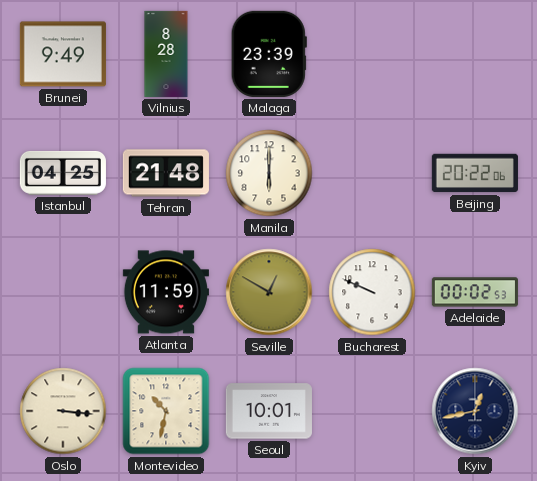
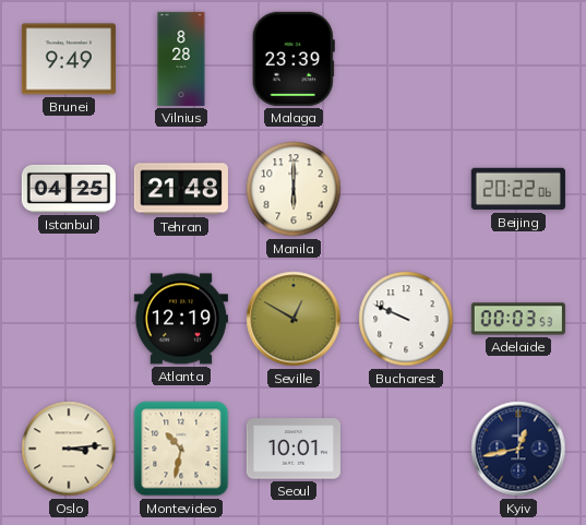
Atlanta: 11:59 -> 12:19 (181, 319)
Adelaide: 00:02 -> 00:03 (518, 319)
Oslo: 3:16 -> 3:14 (69, 449)
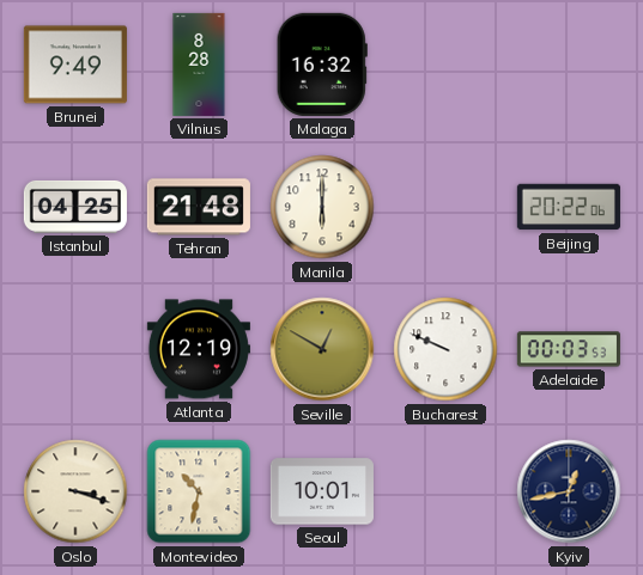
Malaga: 23:39 -> 16:32 (322, 65)
Oslo: 3:14 -> 3:18 (75, 491)
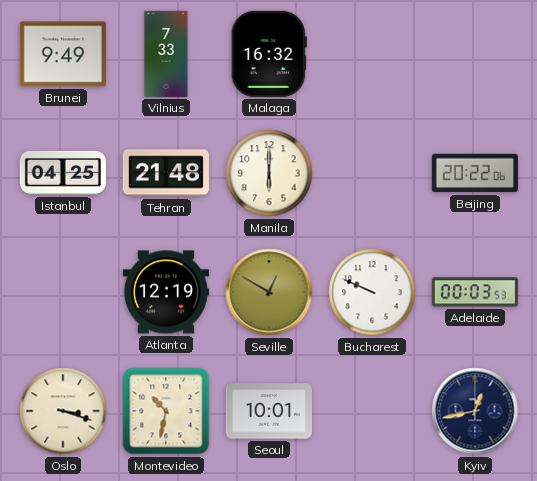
Vilnius: 8:28 -> 7:33 (166, 54)
